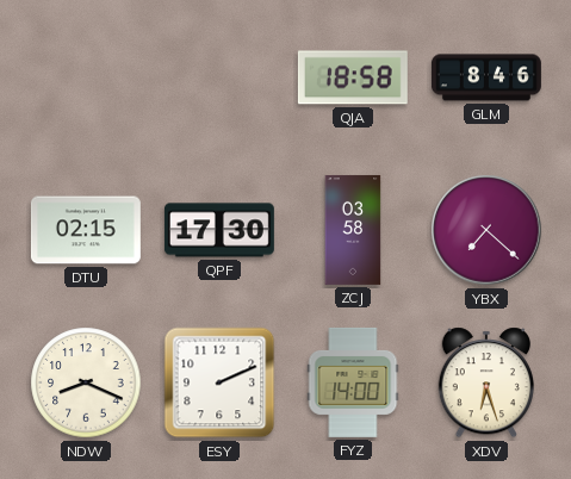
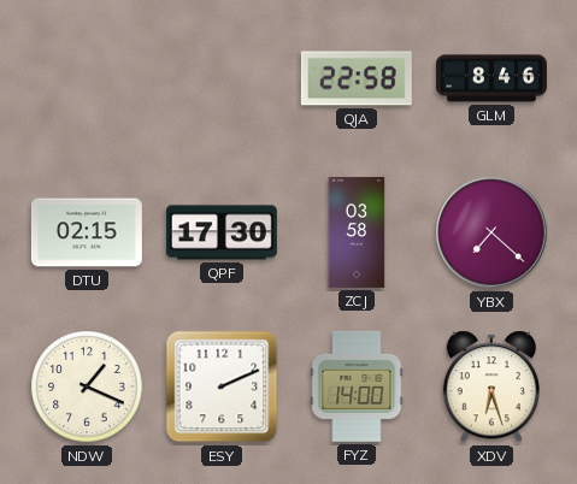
QJA: 18:58 -> 22:58 (357, 78)
NDW: 8:19 -> 1:19 (87, 386)
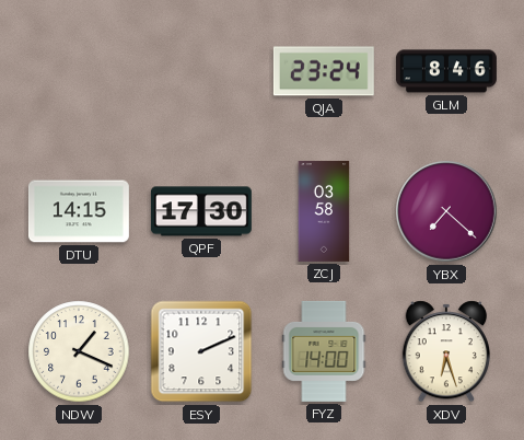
QJA: 22:58 -> 23:24 (324, 71)
DTU: 02:15 -> 14:15 (79, 211)
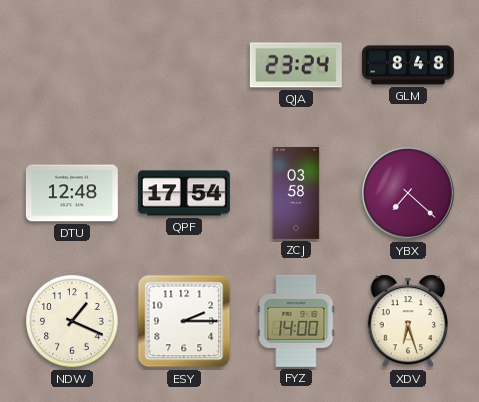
GLM: 8:46 -> 8:48 (408, 65)
DTU: 14:15 -> 12:48 (72, 193)
QPF: 17:30 -> 17:54 (184, 193)
ESY: 2:11 -> 2:15 (184, 321)
